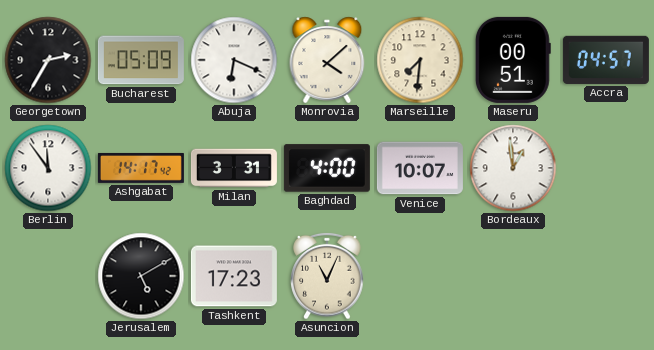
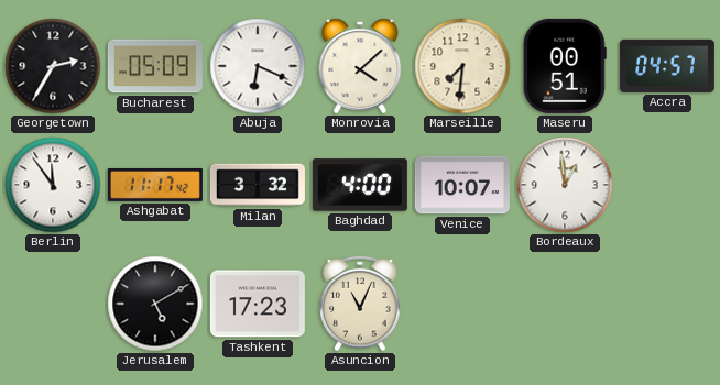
Ashgabat: 14:17 -> 11:17 (155, 185)
Milan: 3:31 -> 3:32 (258, 185)
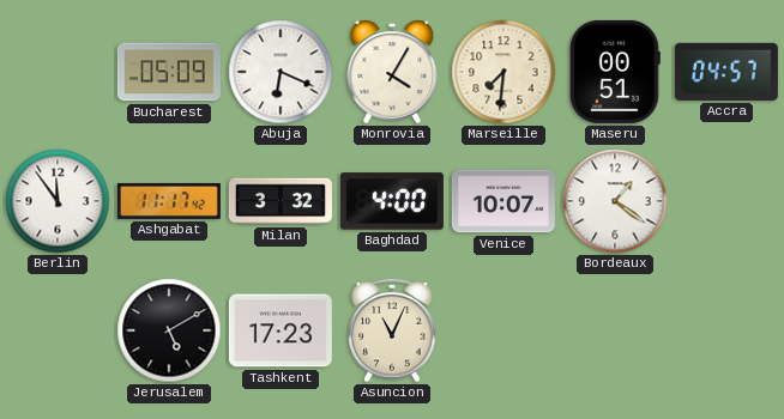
Georgetown: 2:35 -> none (53, 66)
Monrovia: 4:08 -> 4:05 (392, 72)
Bordeaux: 12:59 -> 1:21 (615, 201)
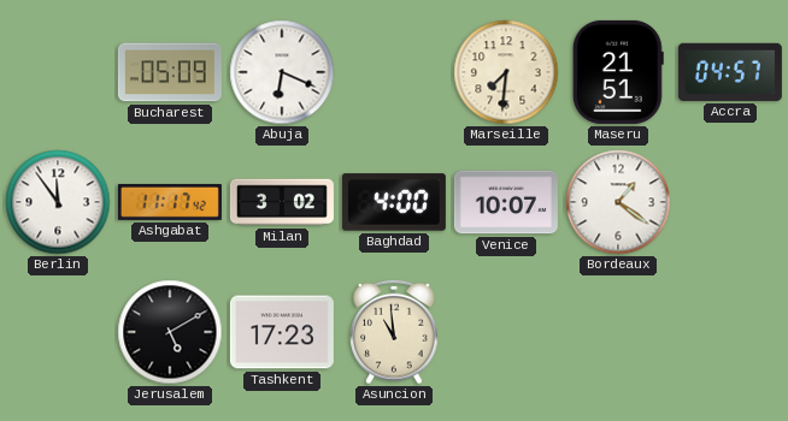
Monrovia: 4:05 -> none (392, 72)
Maseru: 00:51 -> 21:51 (618, 72)
Milan: 3:32 -> 3:02 (282, 202)
Asuncion: 11:04 -> 10:59 (394, 332)
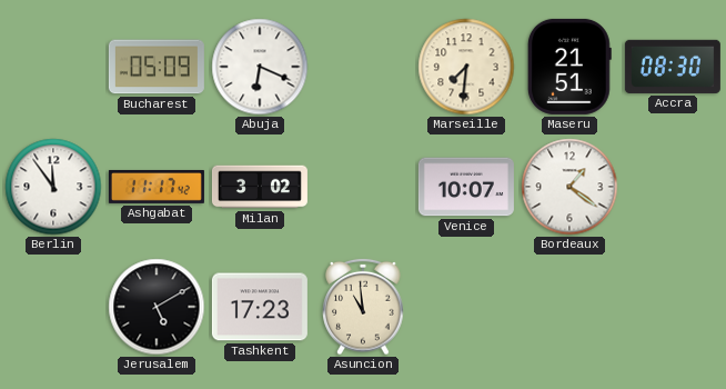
Accra: 04:57 -> 08:30 (673, 67)
Baghdad: 4:00 -> none (394, 202)
